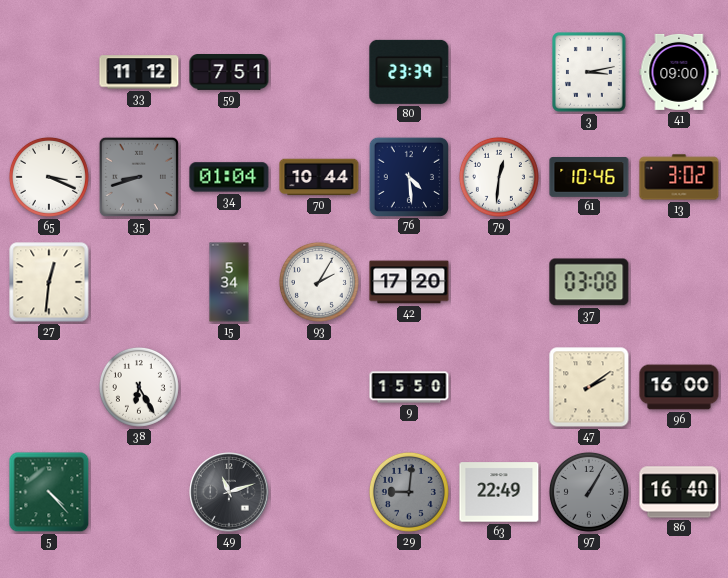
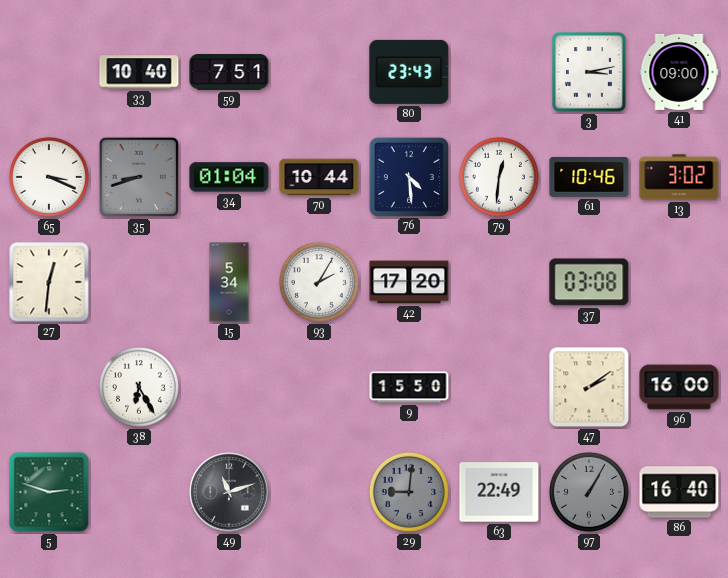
33: 11:12 -> 10:40 (139, 72)
80: 23:39 -> 23:43 (409, 72)
5: 4:23 -> 2:48 (49, 492)
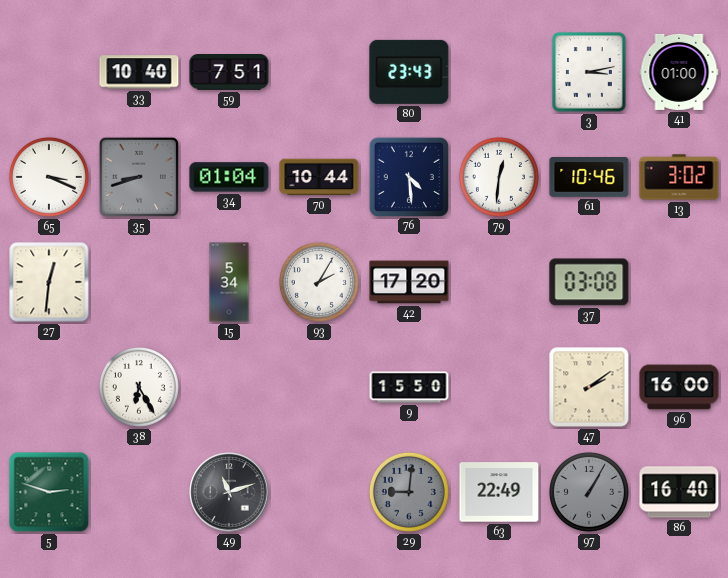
41: 09:00 -> 01:00 (679, 72)
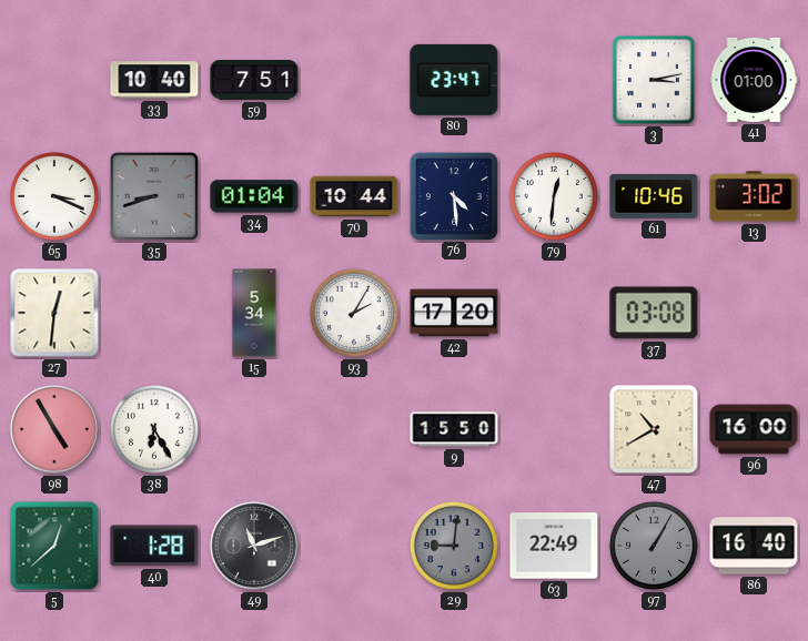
80: 23:43 -> 23:47 (454, 80)
98: none -> 4:55 (54, 429)
47: 2:09 -> 10:40 (654, 429)
5: 2:48 -> 12:38 (54, 546)
40: none -> 1:28 (154, 546)
